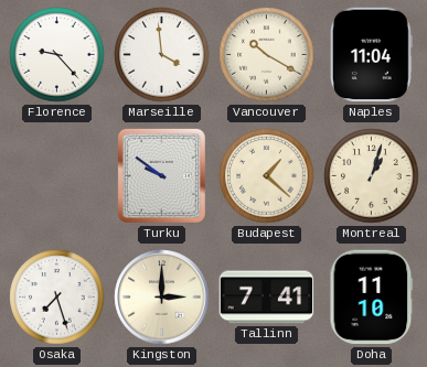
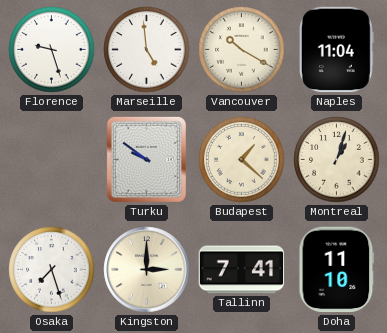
Florence: 9:23 -> 9:27 (52, 50)
Marseille: 3:59 -> 4:59 (147, 50)
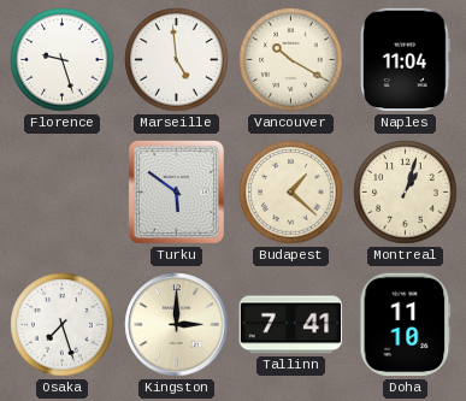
Turku: 9:51 -> 5:51 (176, 191)
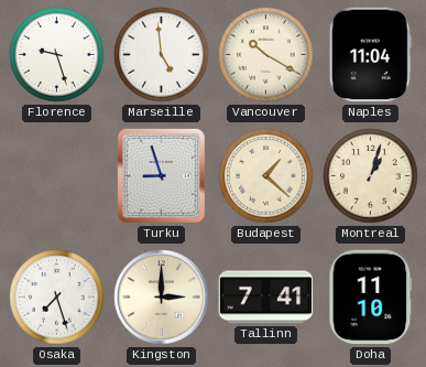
Turku: 5:51 -> 8:57 (161, 175)
